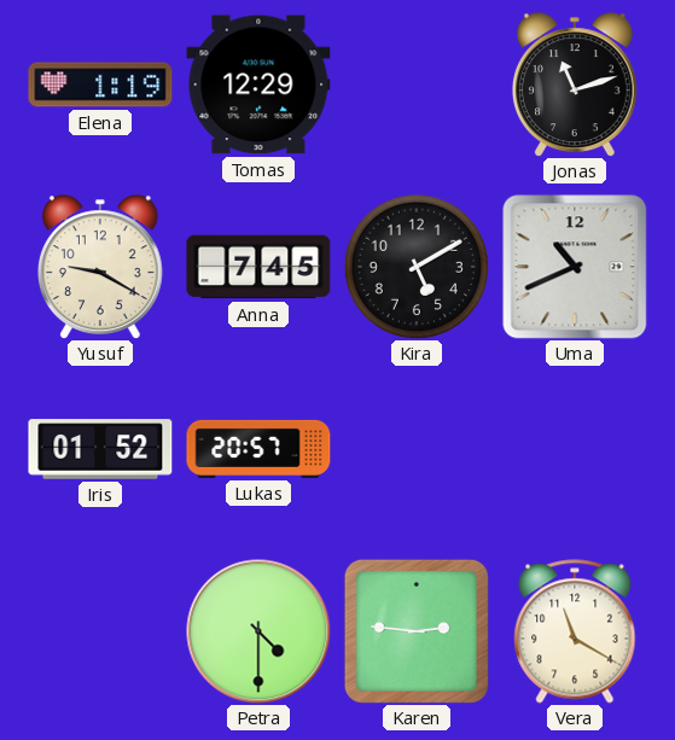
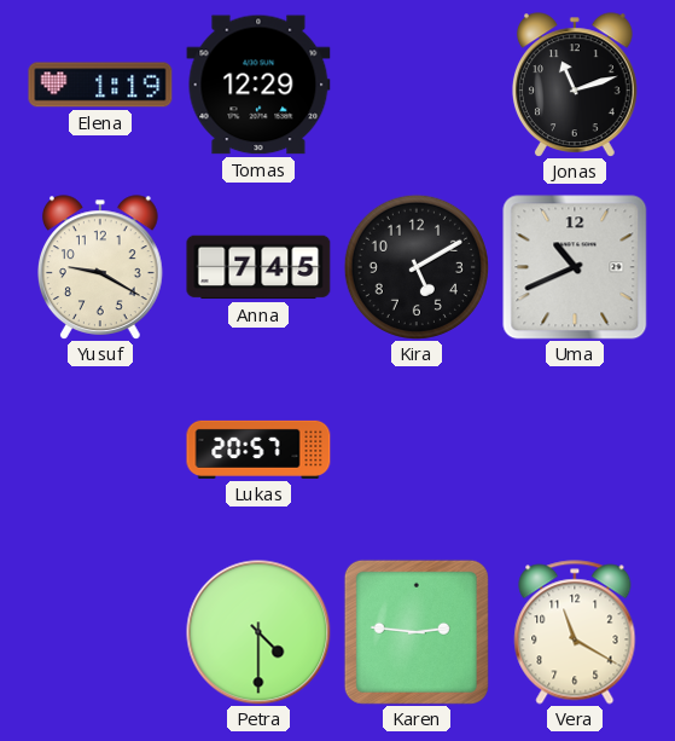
Iris: 01:52 -> none (100, 449)
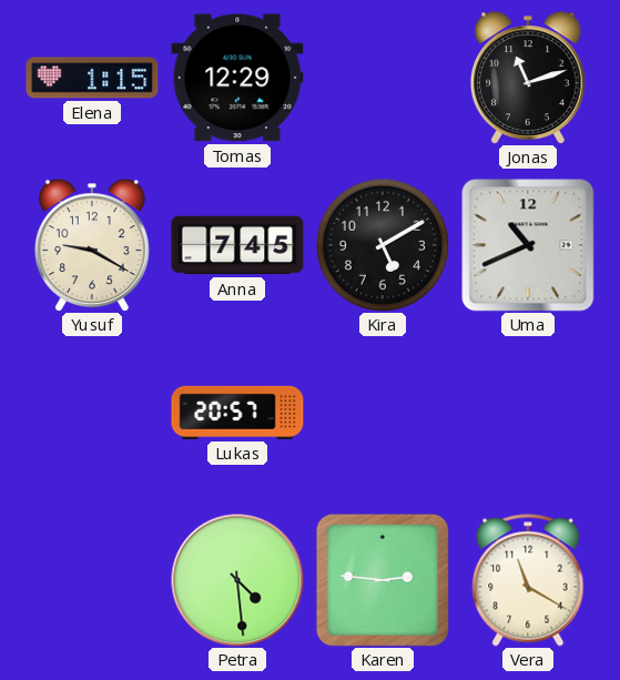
Elena: 1:19 -> 1:15 (92, 78)
Petra: 4:30 -> 4:29 (237, 580)
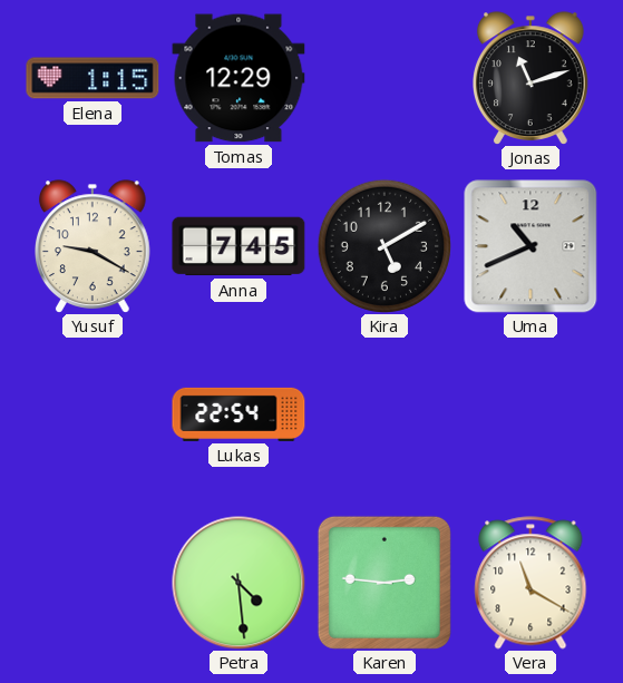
Lukas: 20:57 -> 22:54 (239, 414)
